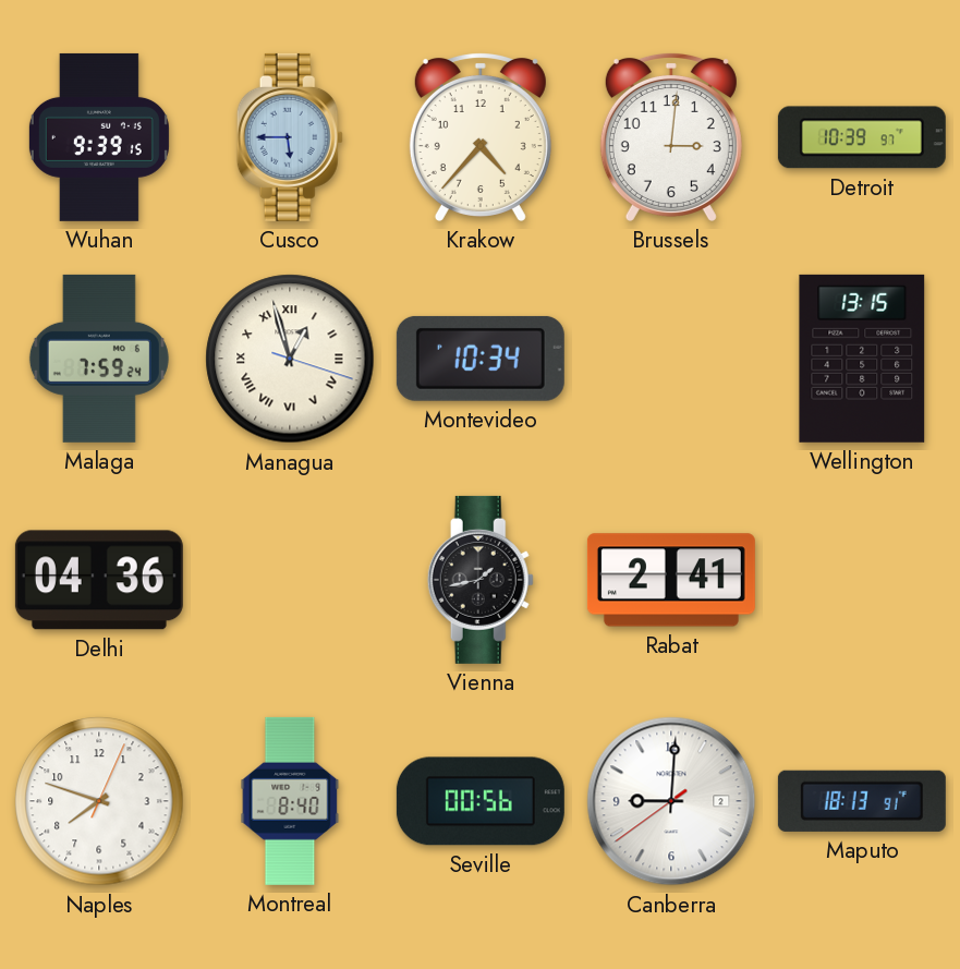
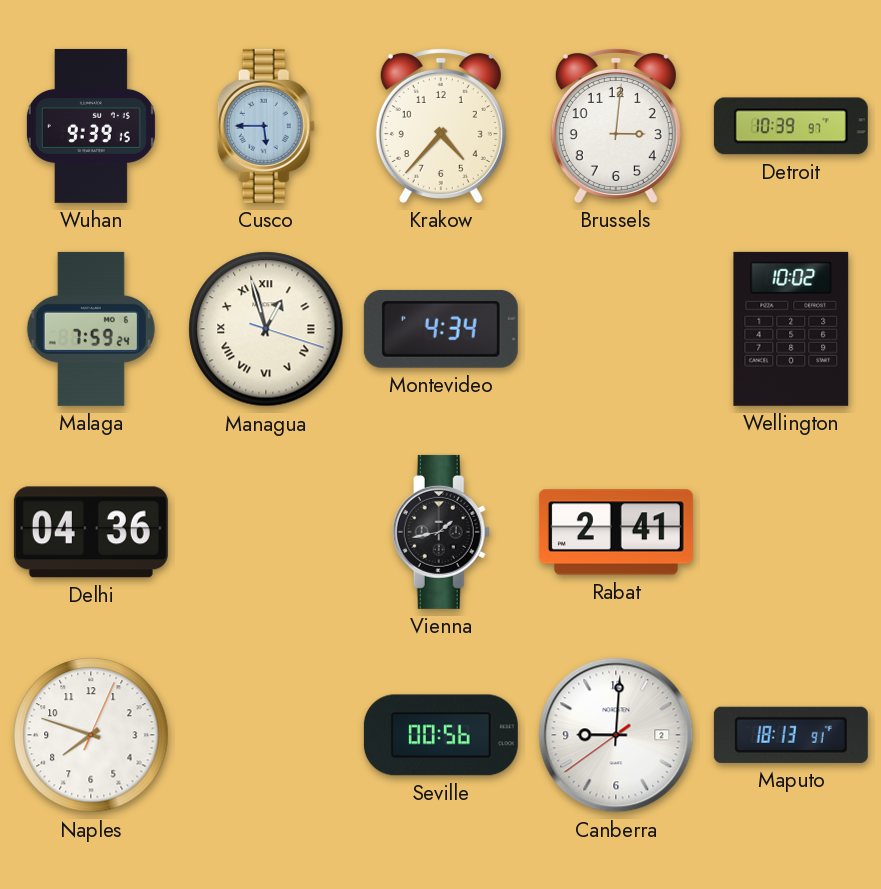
Montevideo: 10:34 -> 4:34 (441, 329)
Wellington: 13:15 -> 10:02 (791, 329)
Montreal: 8:40 -> none (290, 801)
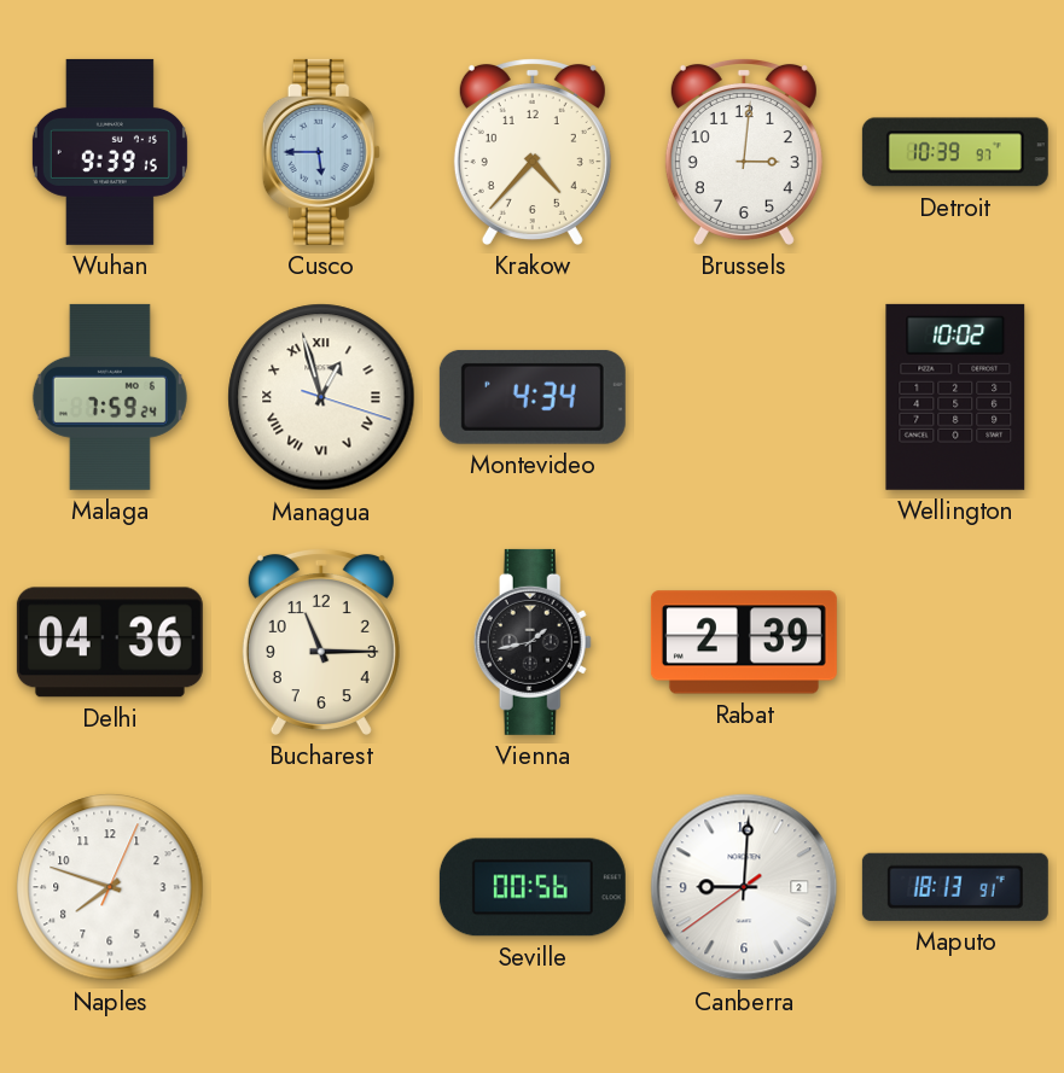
Bucharest: none -> 11:15 (321, 641)
Rabat: 2:41 -> 2:39 (744, 642)
